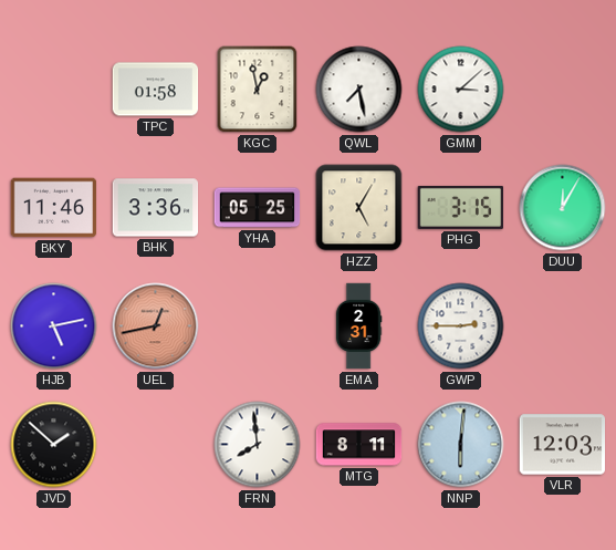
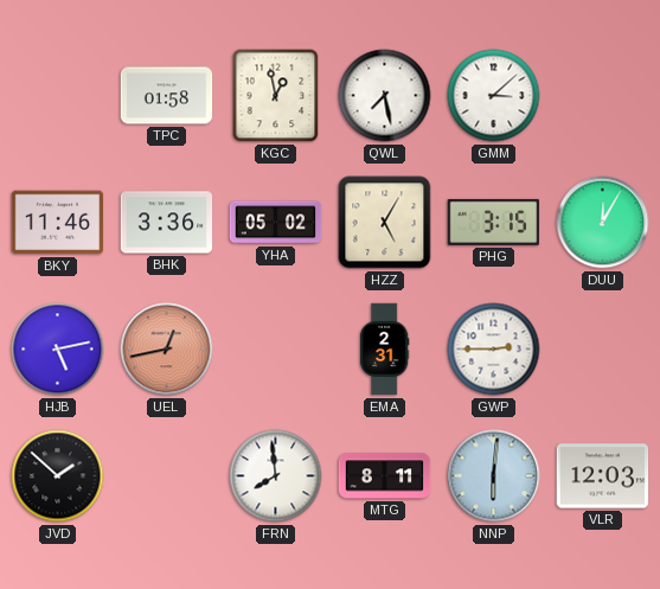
YHA: 05:25 -> 05:02 (276, 223)
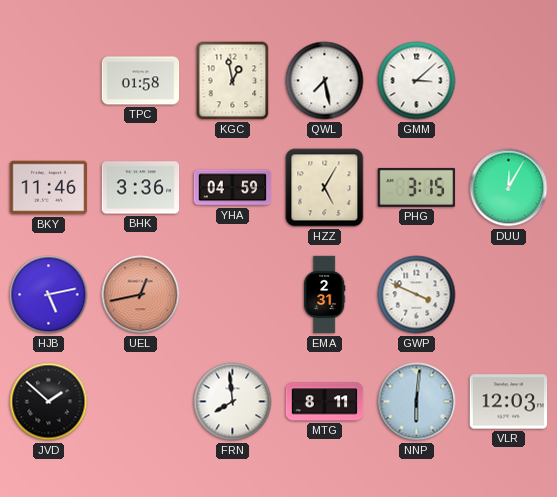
YHA: 05:02 -> 04:59 (233, 188)
GWP: 2:45 -> 3:49 (417, 295)
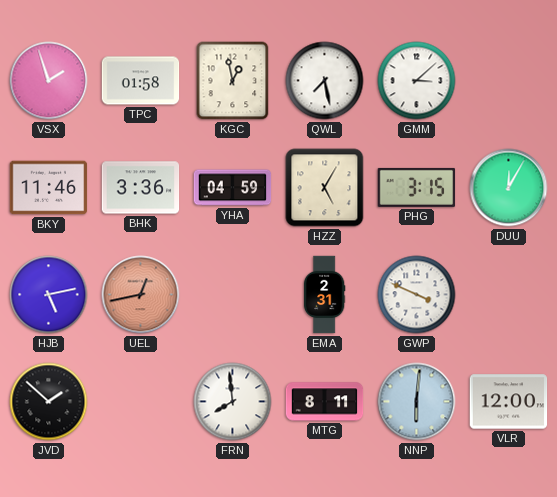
VSX: none -> 1:57 (49, 81)
VLR: 12:03 -> 12:00 (509, 402)
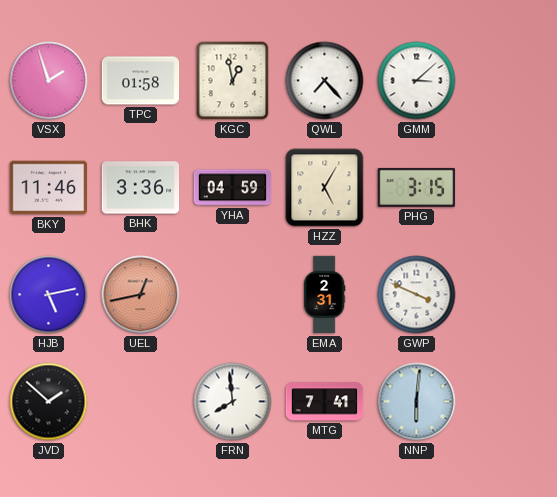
QWL: 7:28 -> 7:23 (325, 81)
DUU: 12:05 -> none (509, 188)
MTG: 8:11 -> 7:41 (325, 402)
VLR: 12:00 -> none (509, 402)
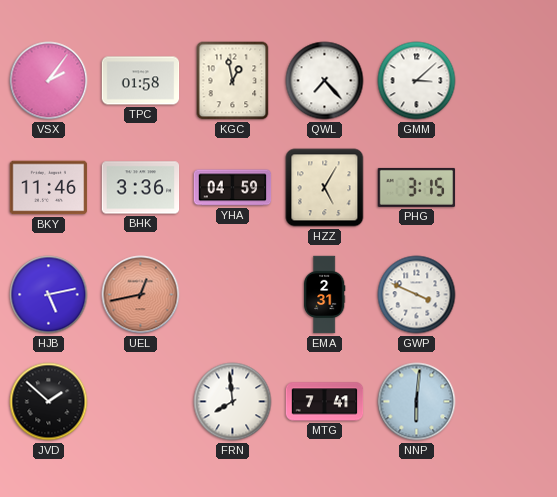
VSX: 1:57 -> 2:06 (49, 81)
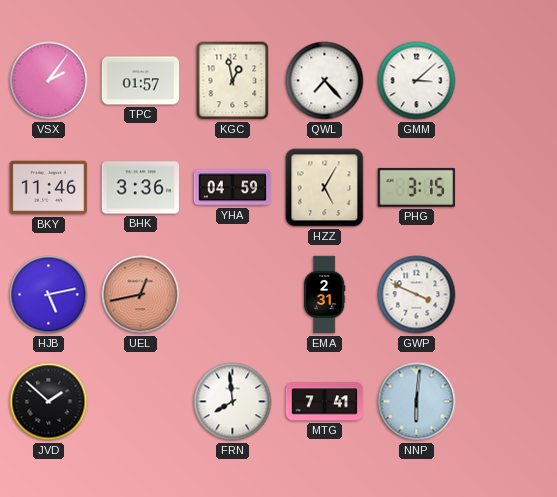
TPC: 01:58 -> 01:57 (141, 81)
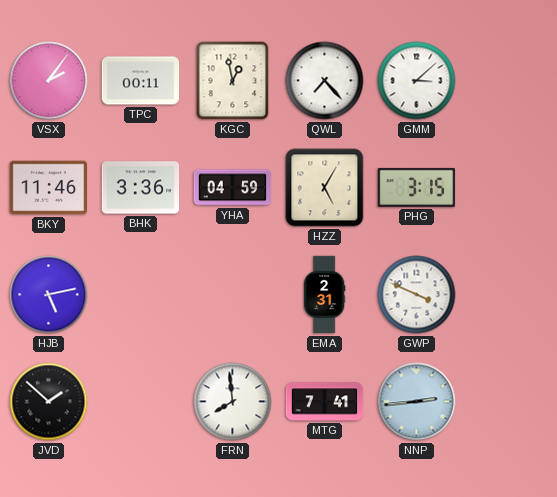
TPC: 01:57 -> 00:11 (141, 81)
UEL: 12:43 -> none (141, 295)
NNP: 6:01 -> 2:44 (417, 402)
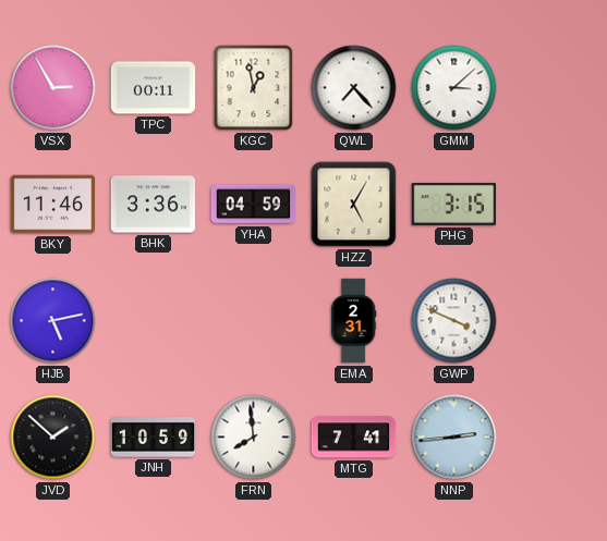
VSX: 2:06 -> 2:55 (53, 88)
JNH: none -> 10:59 (154, 438)
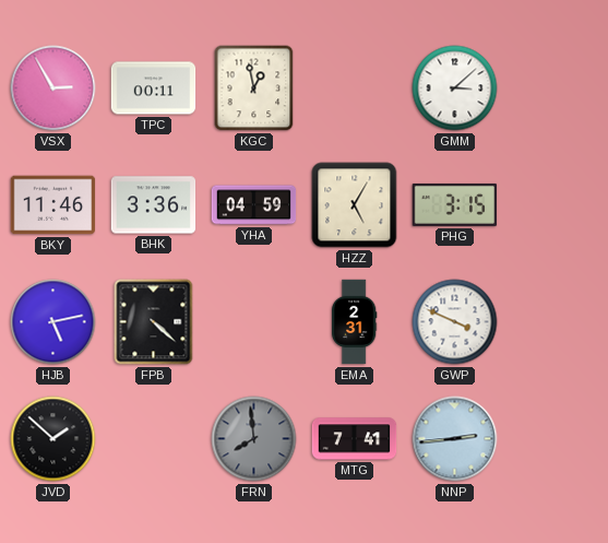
QWL: 7:23 -> none (354, 88)
FPB: none -> 4:22 (154, 322)
JNH: 10:59 -> none (154, 438)
FRN dial: white -> grey (254, 439)
